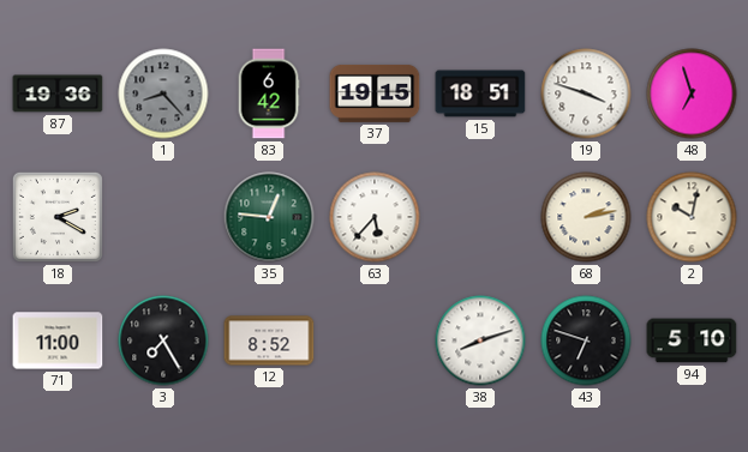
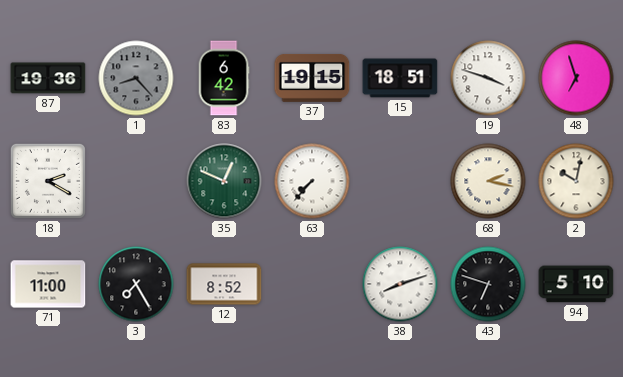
35: 12:46 -> 12:49 (224, 181)
63: 5:37 -> 7:37 (312, 181)
68: 2:13 -> 2:17 (488, 181)
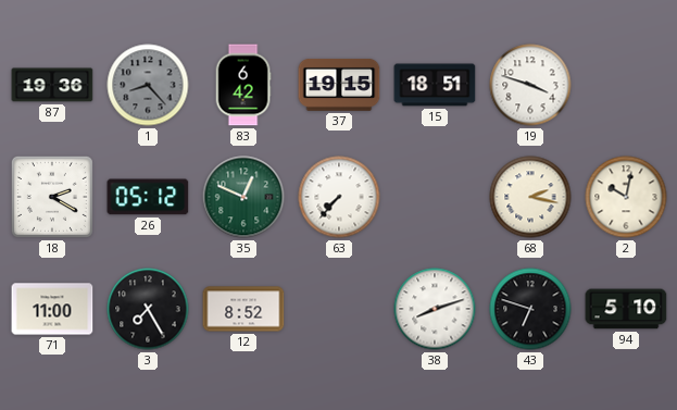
48: 6:57 -> none (576, 78)
26: none -> 05:12 (148, 197)
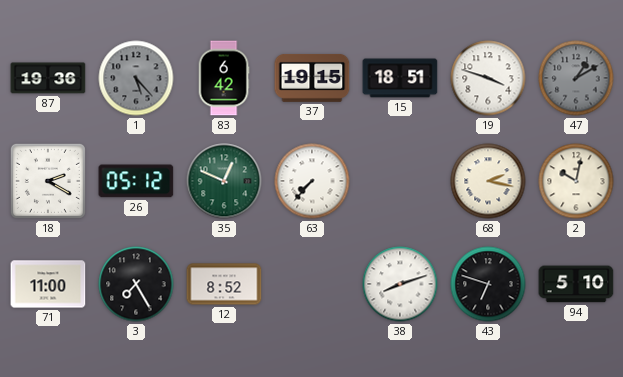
1: 8:23 -> 5:23 (136, 78)
47: none -> 1:10 (576, 78)
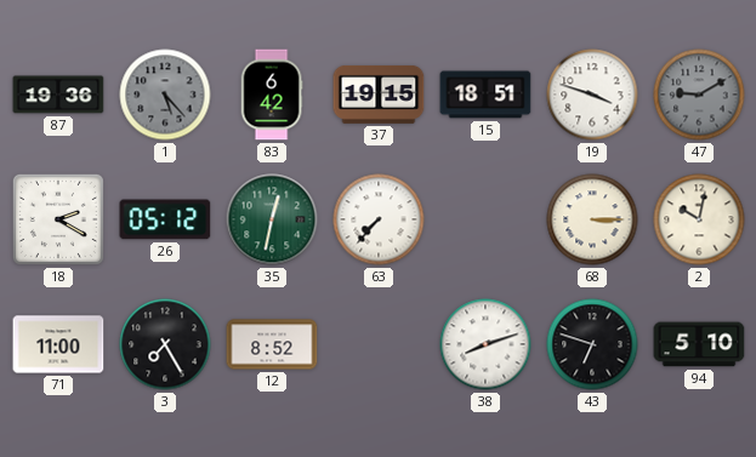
47: 1:10 -> 9:10 (699, 95)
35: 12:49 -> 12:32 (272, 219)
68: 2:17 -> 3:15 (592, 219)
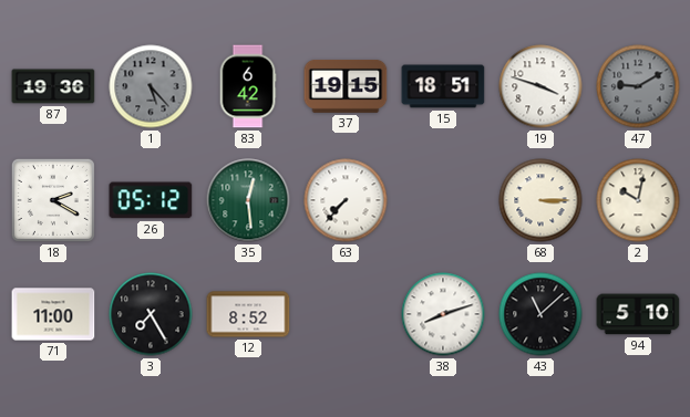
35: 12:32 -> 12:29 (248, 200)
43: 6:48 -> 11:08 (540, 314)
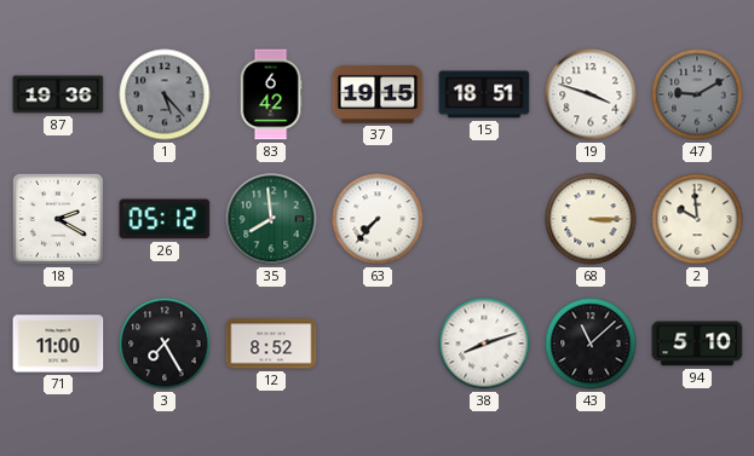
35: 12:29 -> 7:59 (271, 219)
2: 10:02 -> 9:59 (697, 219)
